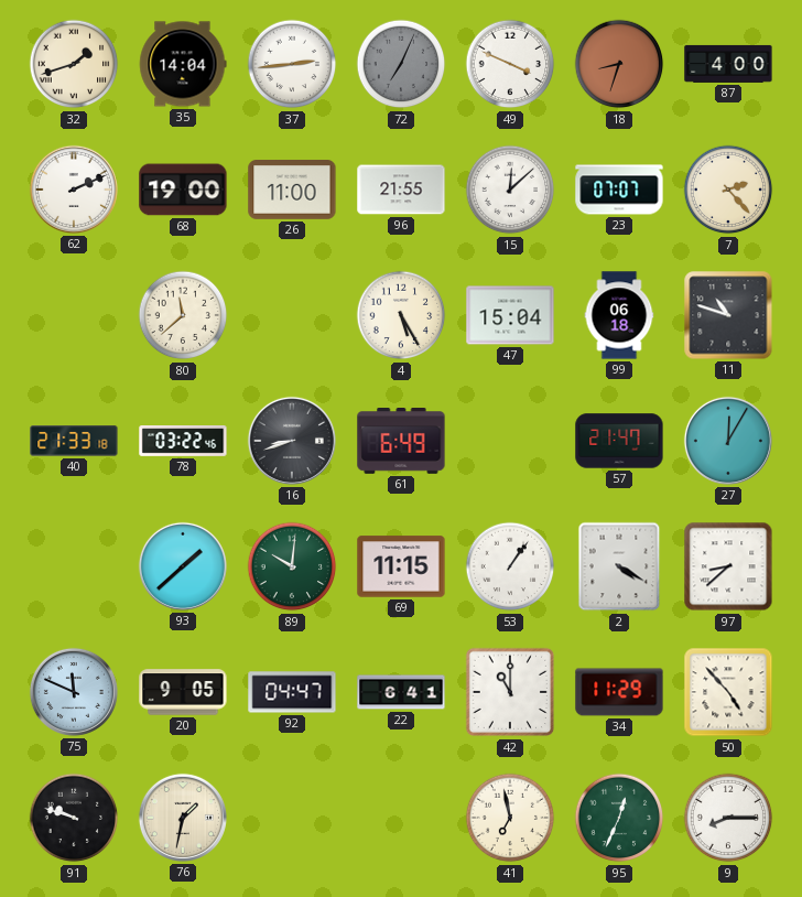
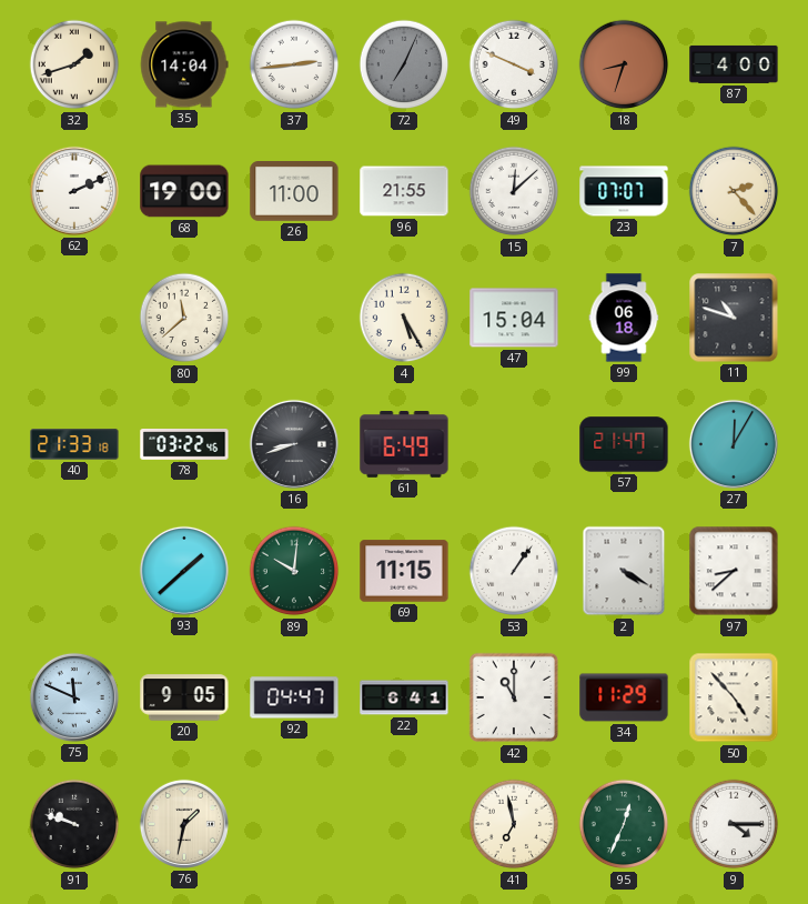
9: 8:15 -> 4:15 (734, 824)
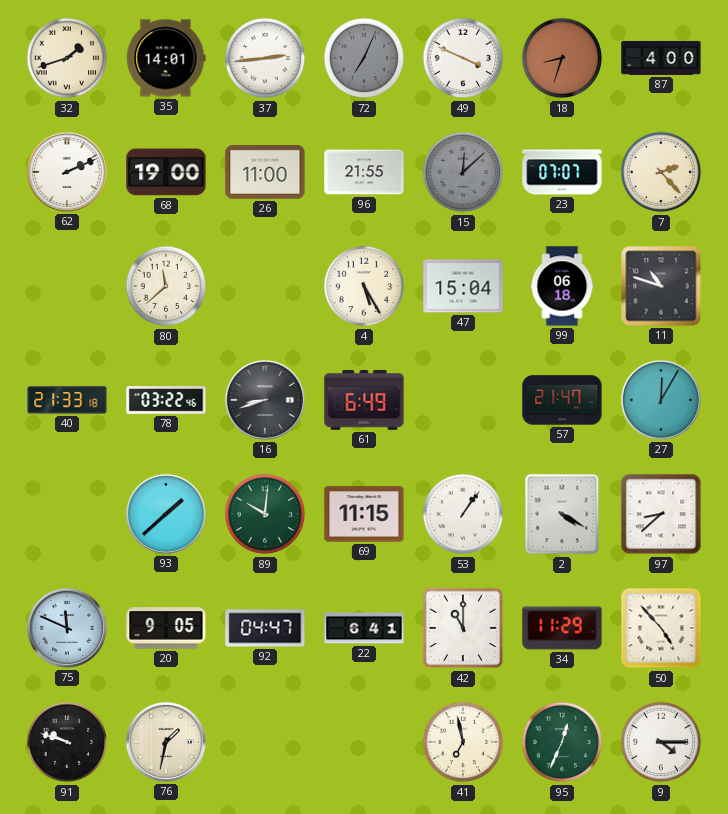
35: 14:04 -> 14:01 (166, 58)
15 dial: white -> grey (463, 172)
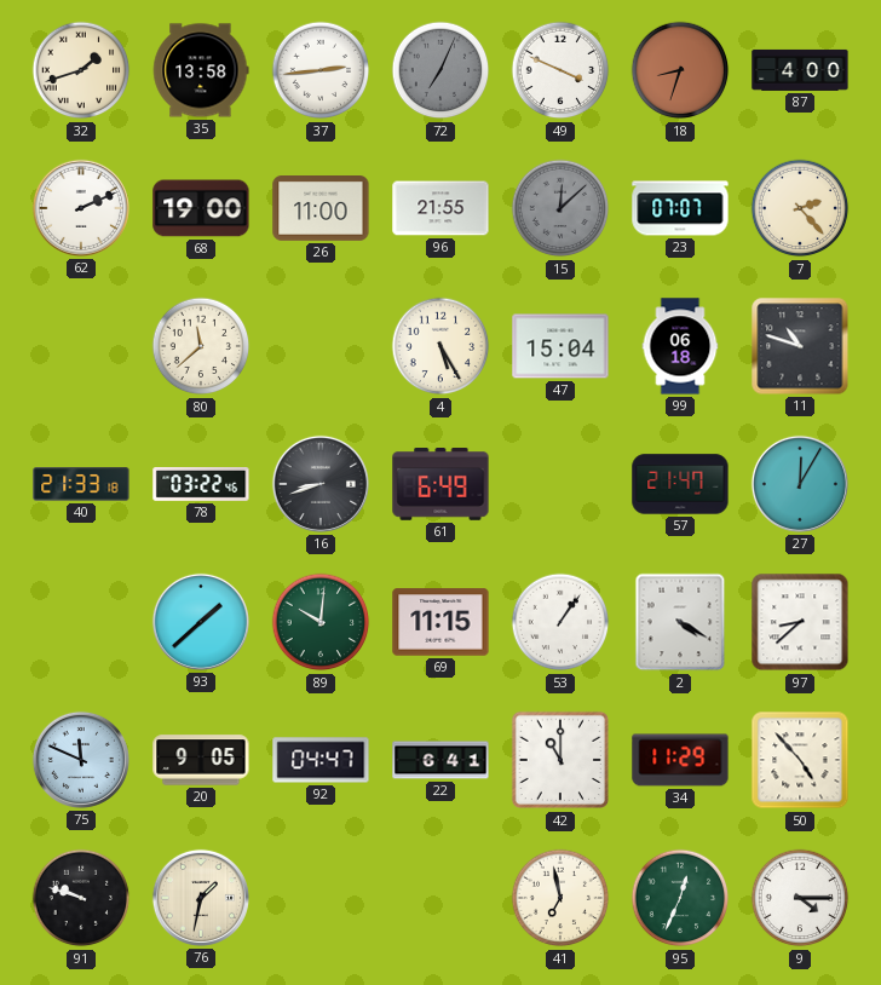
35: 14:01 -> 13:58 (201, 70)
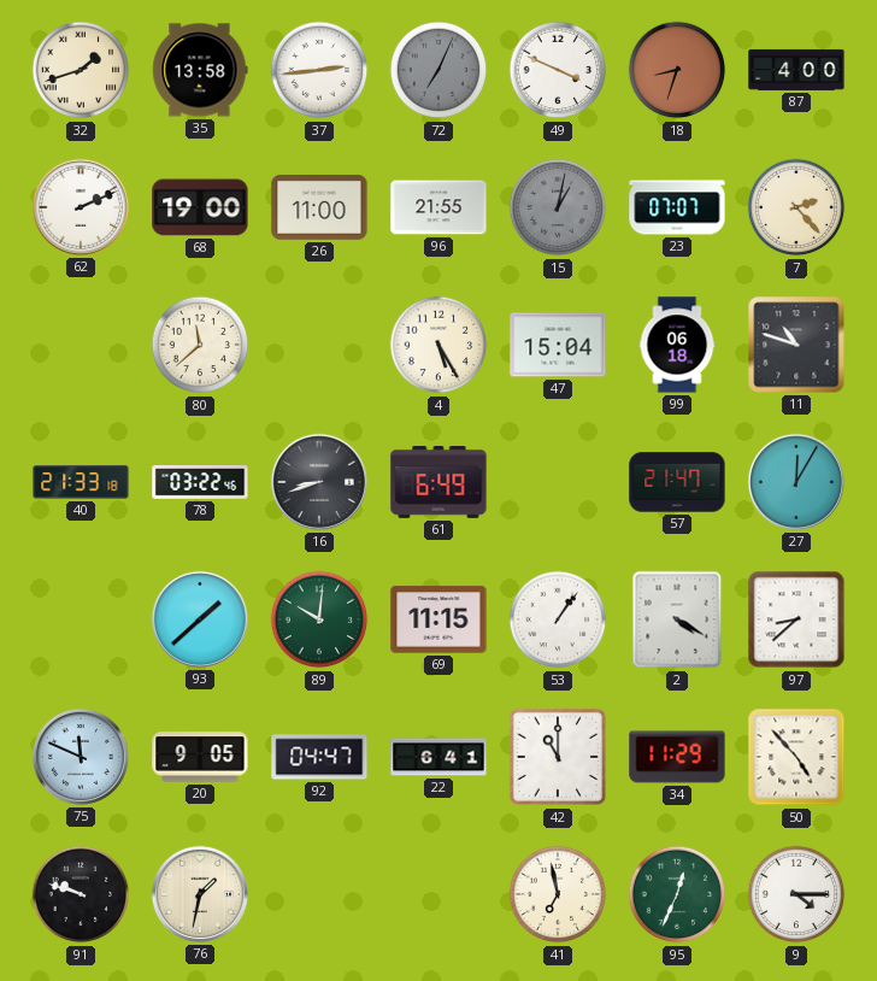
15: 12:08 -> 1:02 (558, 207)
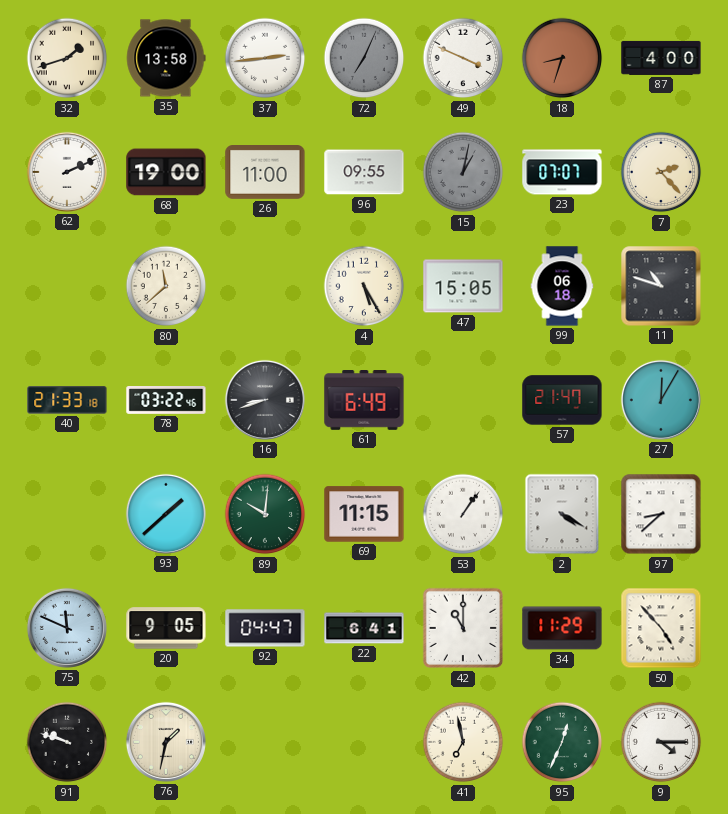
96: 21:55 -> 09:55 (364, 172)
47: 15:04 -> 15:05 (463, 286)
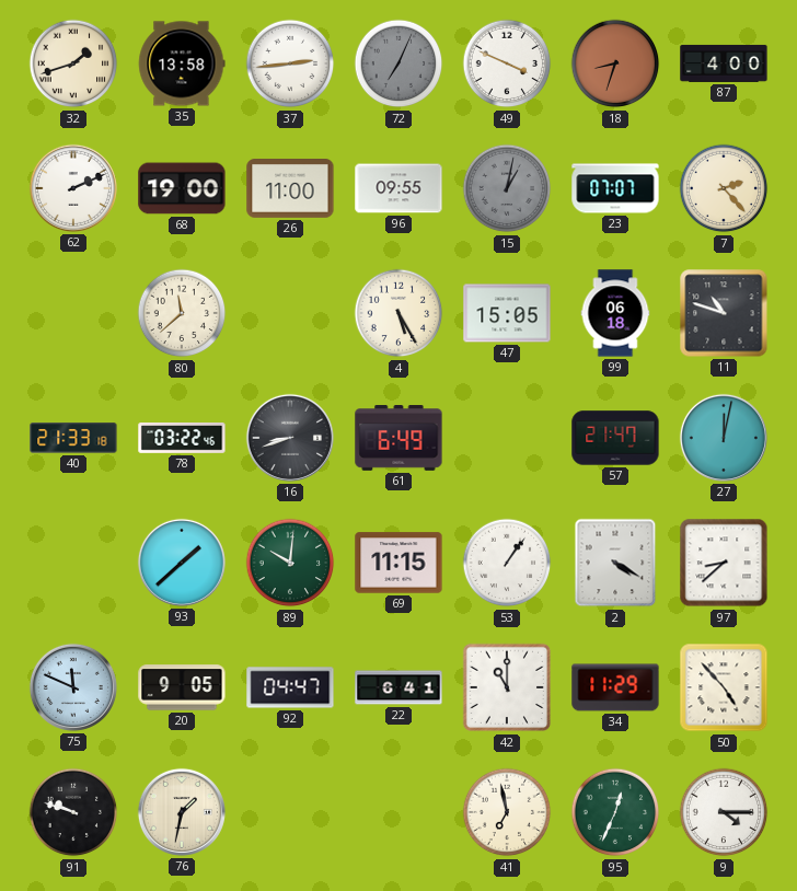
27: 12:05 -> 12:02 (724, 438)
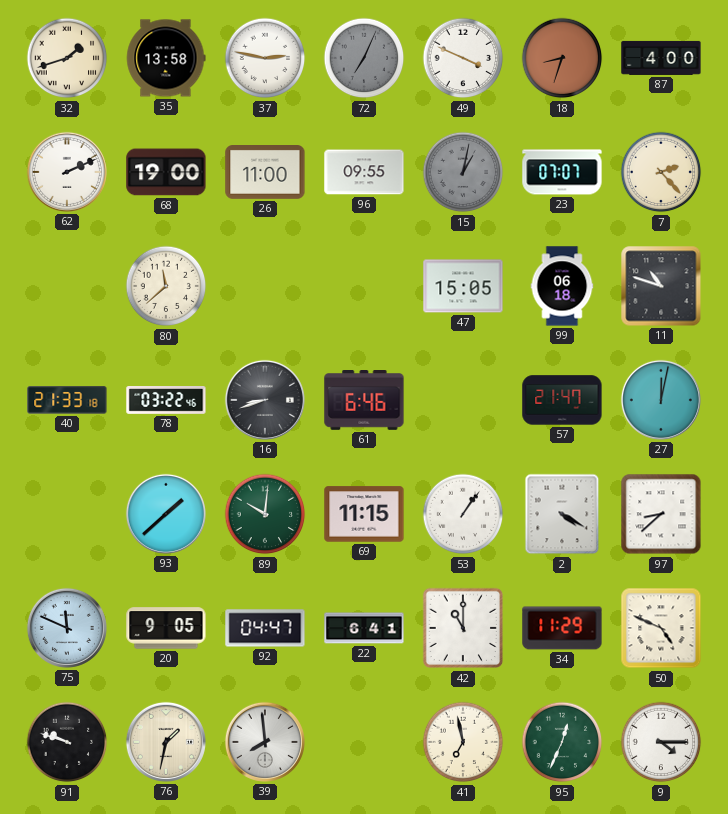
37: 2:44 -> 2:47 (265, 58)
4: 5:25 -> none (399, 313)
61: 6:49 -> 6:46 (364, 401)
50: 4:53 -> 4:49 (661, 628)
39: none -> 7:59 (265, 742)
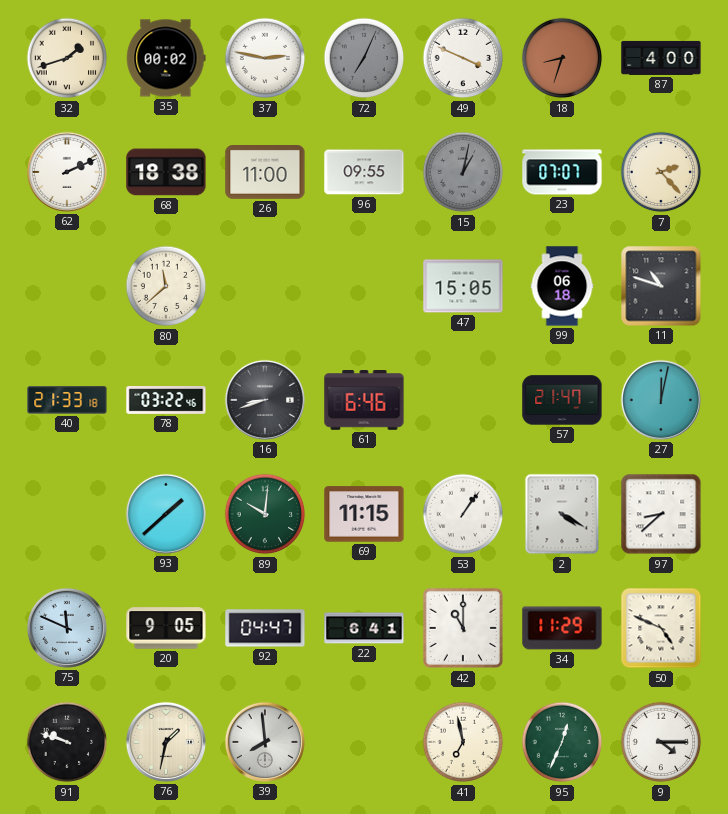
35: 13:58 -> 00:02 (166, 58)
68: 19:00 -> 18:38 (166, 172)
